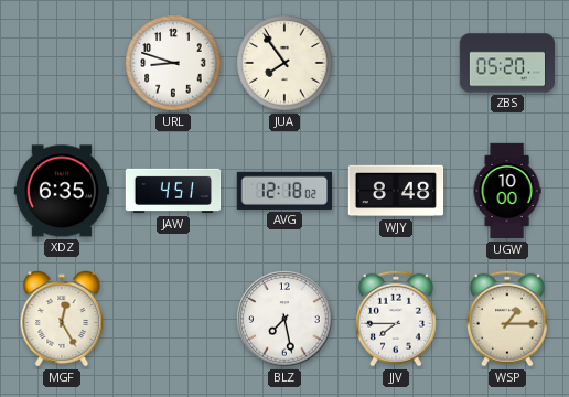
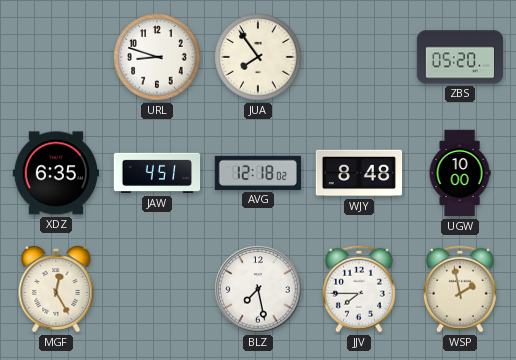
WSP: 1:15 -> 1:58 (460, 289)
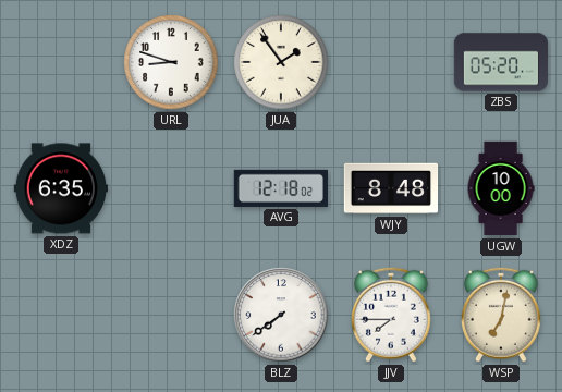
JUA: 7:54 -> 1:54 (281, 62)
JAW: 4:51 -> none (157, 173)
MGF: 12:25 -> none (56, 290)
BLZ: 7:28 -> 7:39 (281, 315)
WSP: 1:58 -> 7:02 (501, 315)
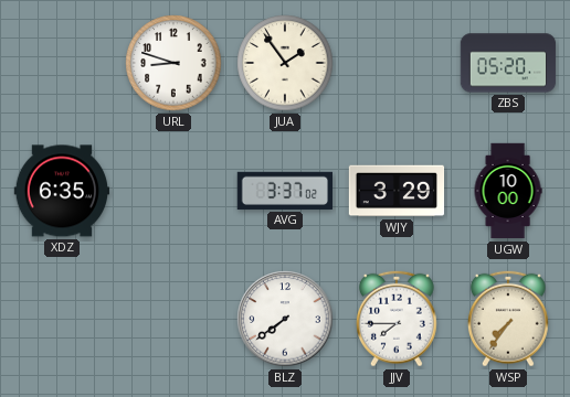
AVG: 12:18 -> 3:37 (284, 191)
WJY: 8:48 -> 3:29 (397, 191)
WSP: 7:02 -> 7:36 (508, 319)
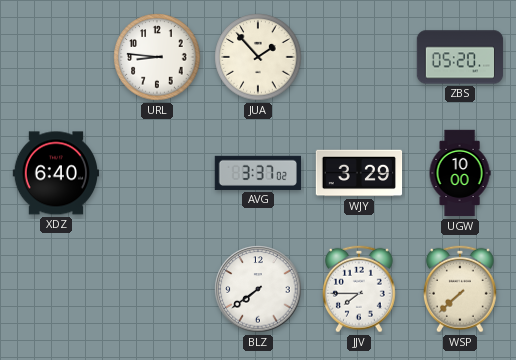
URL: 8:48 -> 8:46 (157, 57)
JUA: 1:54 -> 1:53 (258, 57)
XDZ: 6:35 -> 6:40 (55, 173)
WSP: 7:36 -> 7:38 (460, 289)
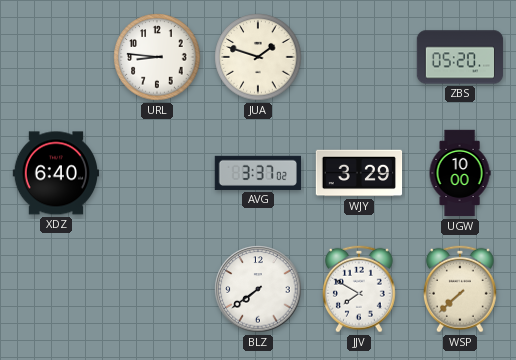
JUA: 1:53 -> 1:48 (258, 57)
JJV: 7:45 -> 7:50 (359, 289)
